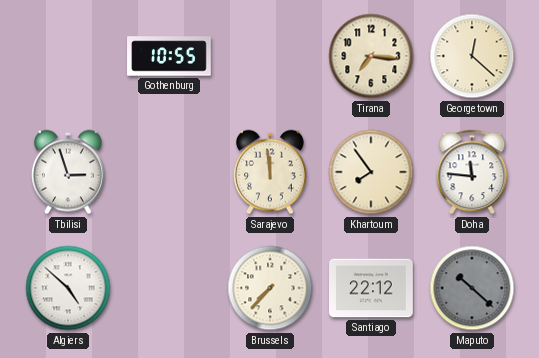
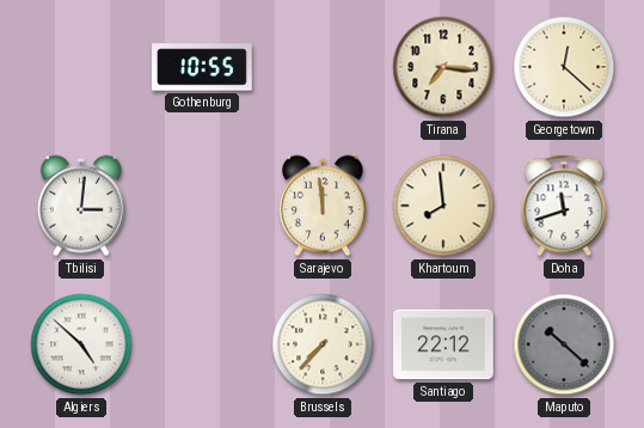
Tbilisi: 2:57 -> 3:01 (82, 206)
Khartoum: 7:54 -> 7:59 (443, 206)
Doha: 11:46 -> 11:42 (564, 206)
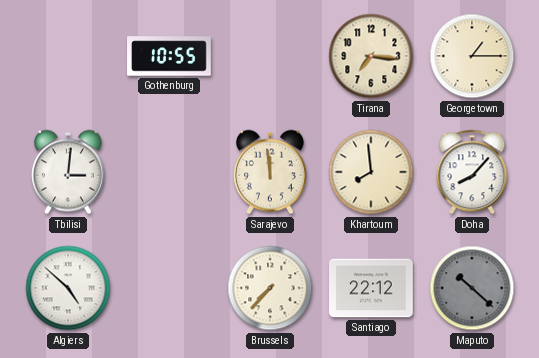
Georgetown: 12:22 -> 1:15 (472, 56)
Doha: 11:42 -> 8:07 (472, 172)
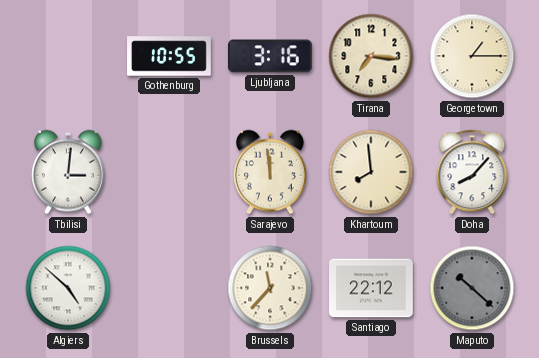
Ljubljana: none -> 3:16 (271, 56)
Brussels: 7:37 -> 11:37 (270, 288)
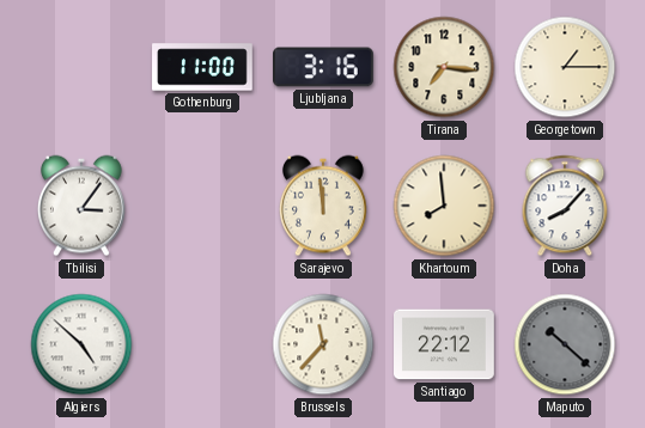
Gothenburg: 10:55 -> 11:00 (202, 67)
Tbilisi: 3:01 -> 3:06 (83, 206)
